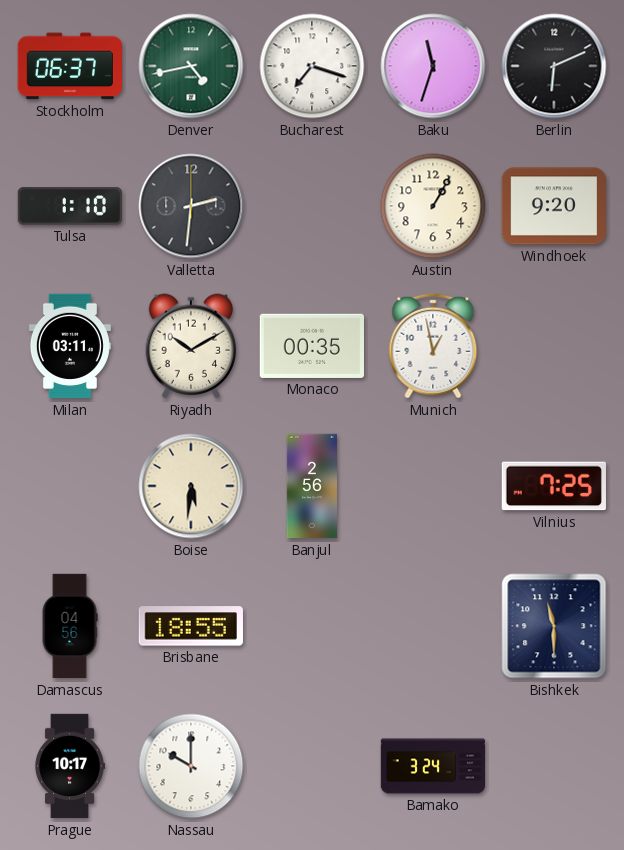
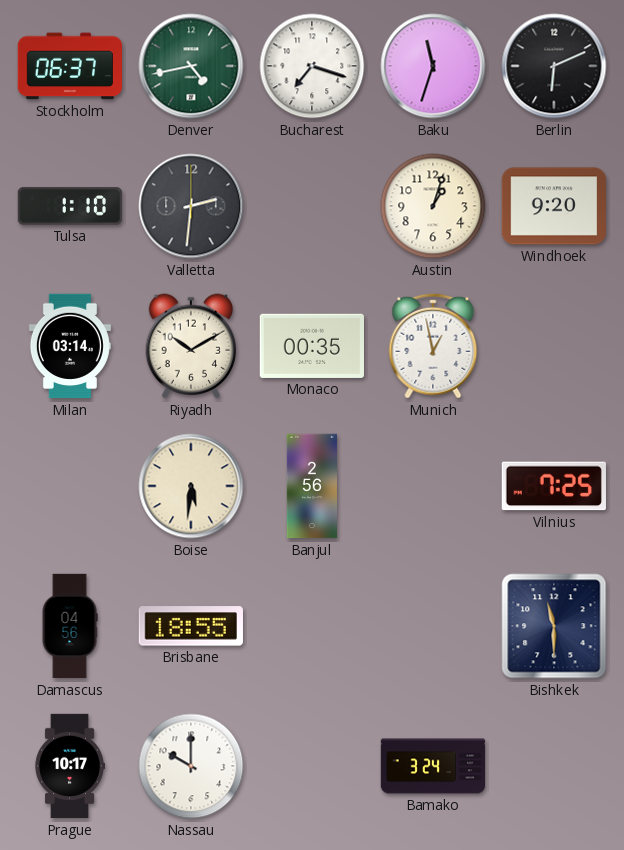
Austin: 1:05 -> 1:03 (433, 206)
Milan: 03:11 -> 03:14 (70, 346)
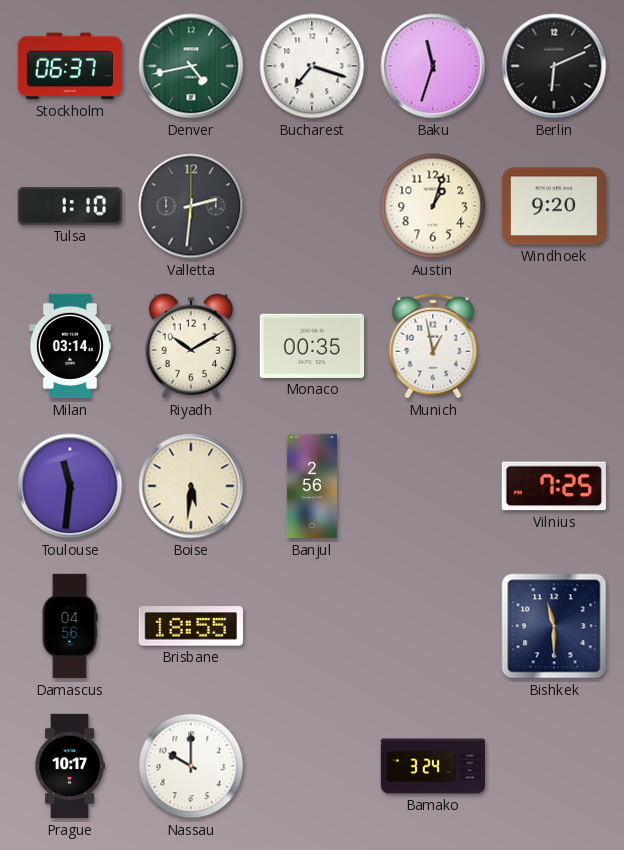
Toulouse: none -> 11:31 (70, 486)
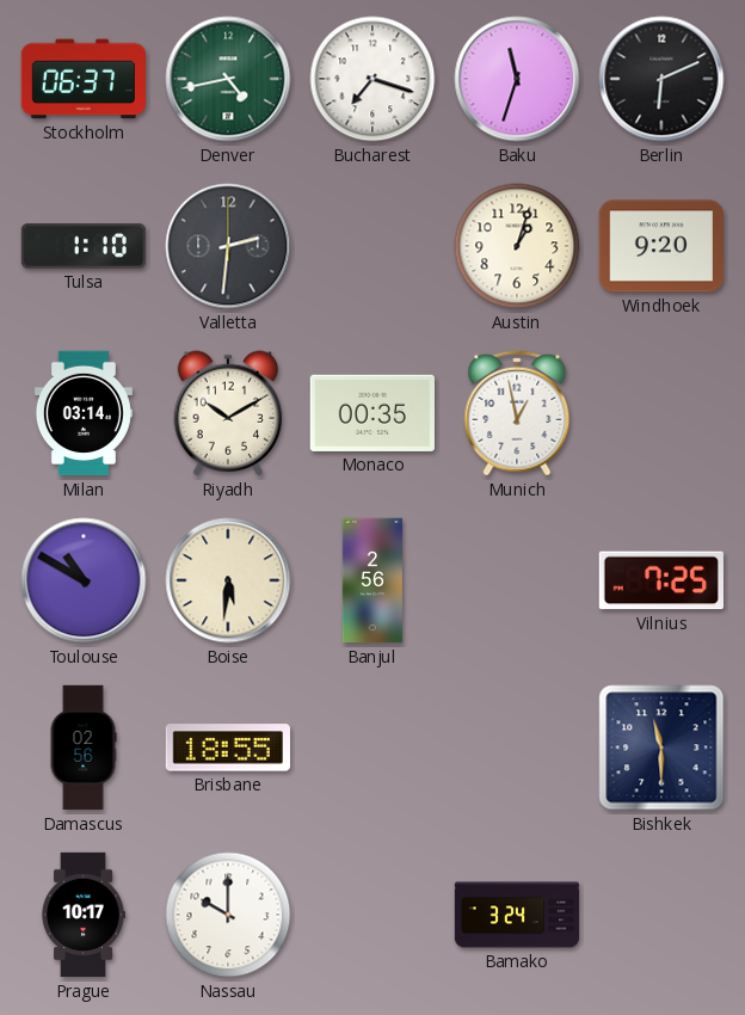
Toulouse: 11:31 -> 10:50 (84, 580)
Damascus: 04:56 -> 02:56 (84, 748)
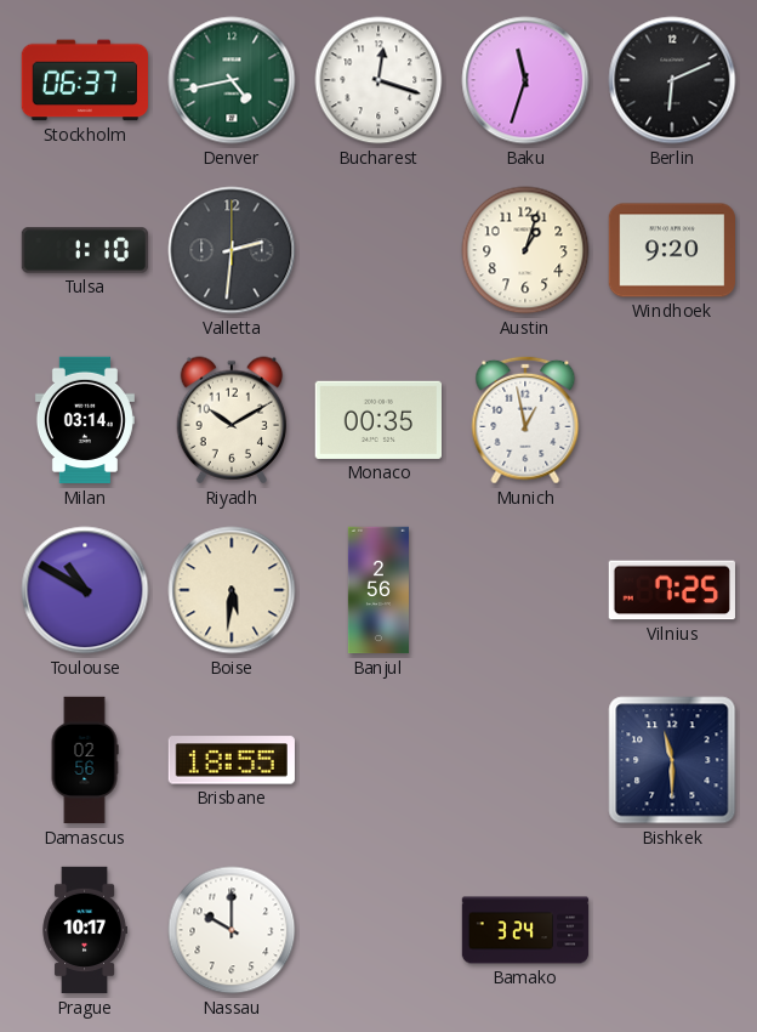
Bucharest: 7:18 -> 12:18 (378, 80)
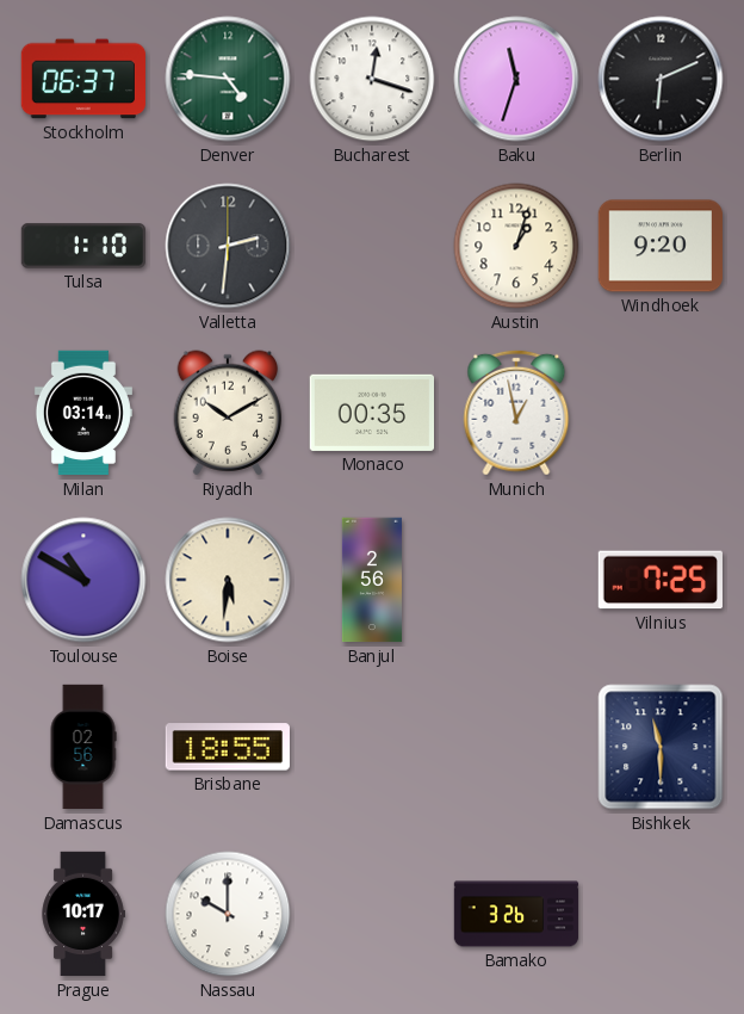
Denver: 4:43 -> 4:46 (228, 79)
Bamako: 3:24 -> 3:26 (516, 914)
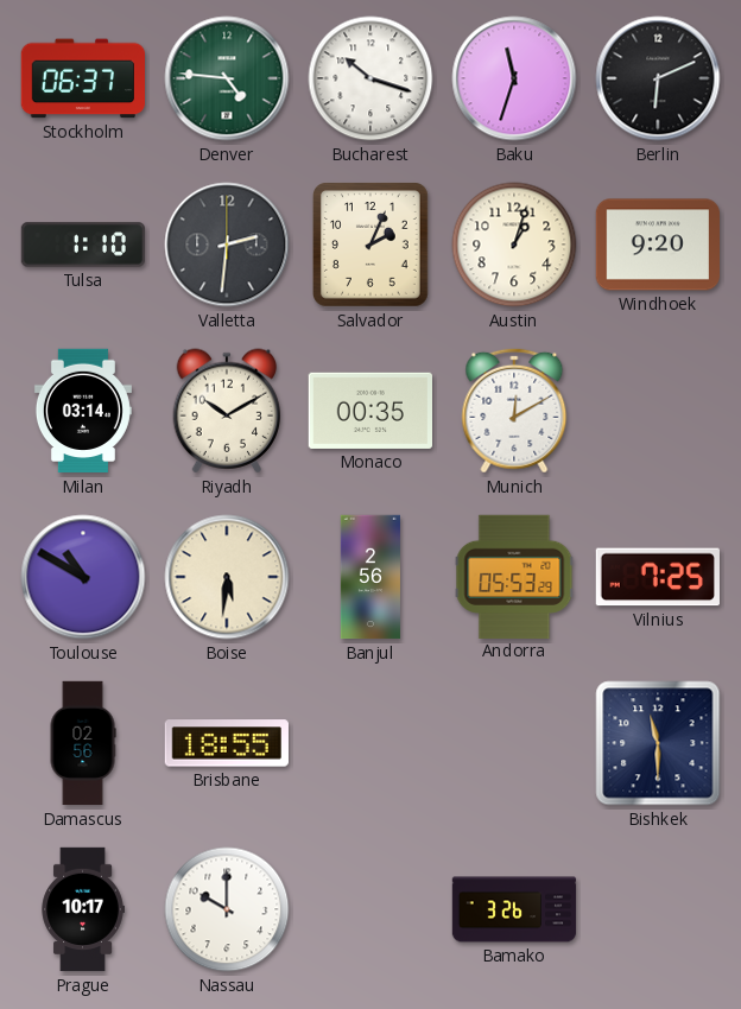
Bucharest: 12:18 -> 10:18 (370, 78)
Salvador: none -> 2:04 (372, 246)
Munich: 12:58 -> 12:10 (514, 411)
Andorra: none -> 05:53 (514, 576)
